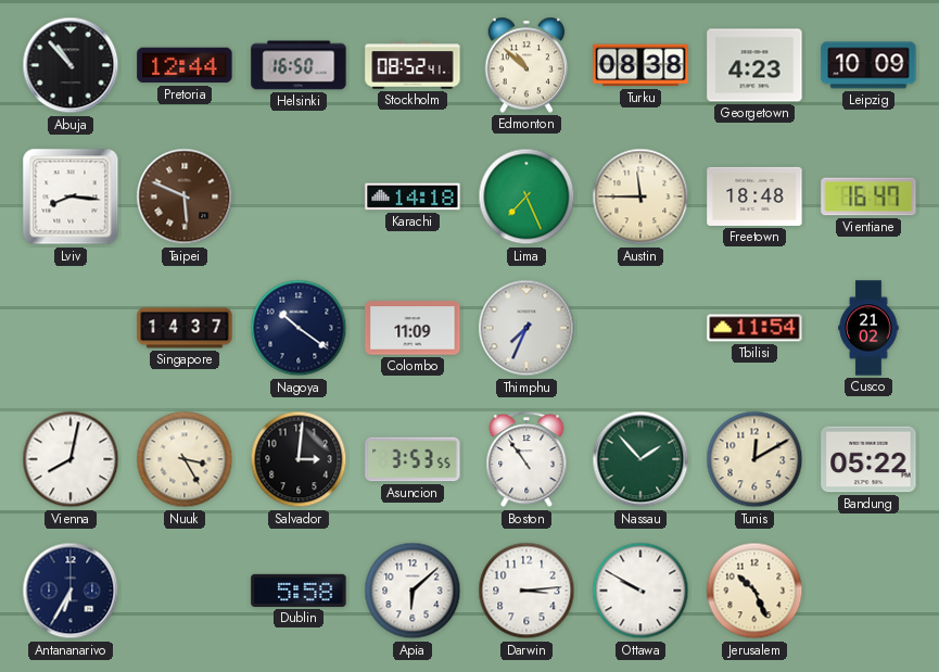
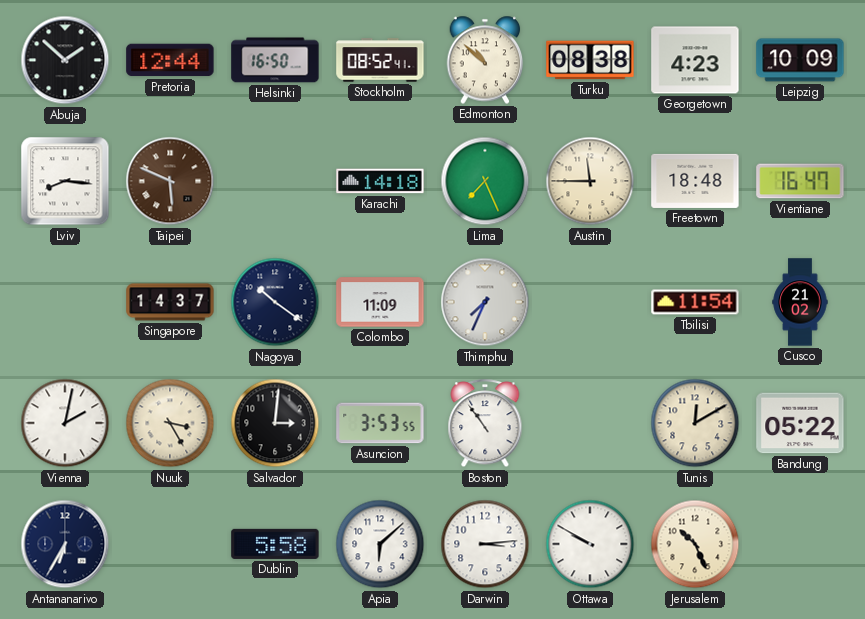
Abuja: 10:53 -> 1:52 (65, 60)
Vienna: 8:02 -> 2:02 (65, 423)
Nassau: 1:53 -> none (640, 459)
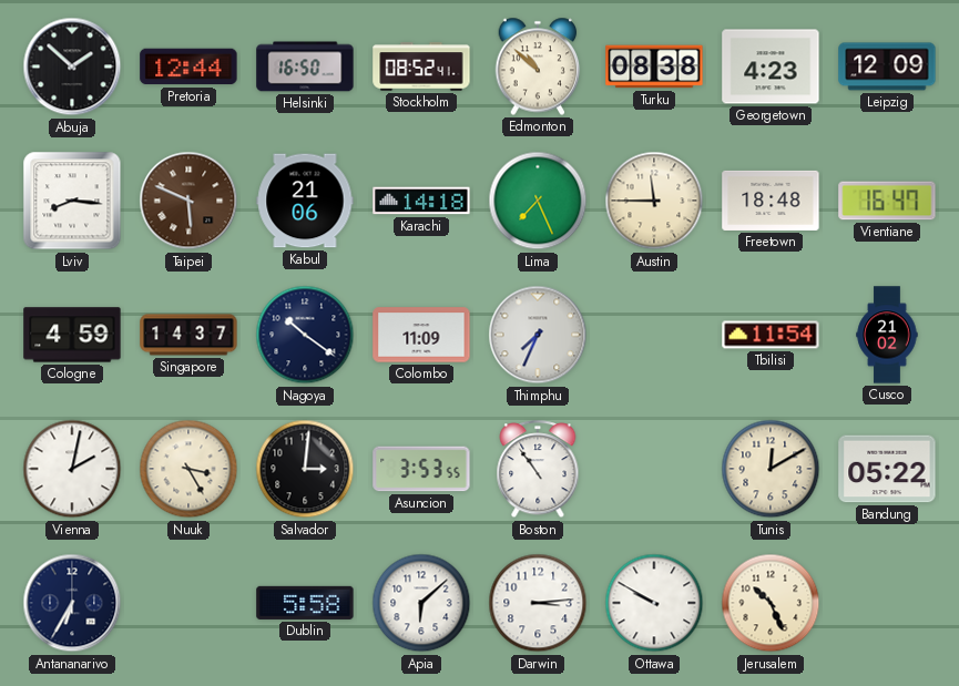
Leipzig: 10:09 -> 12:09 (887, 66)
Kabul: none -> 21:06 (305, 201)
Cologne: none -> 4:59 (72, 335)
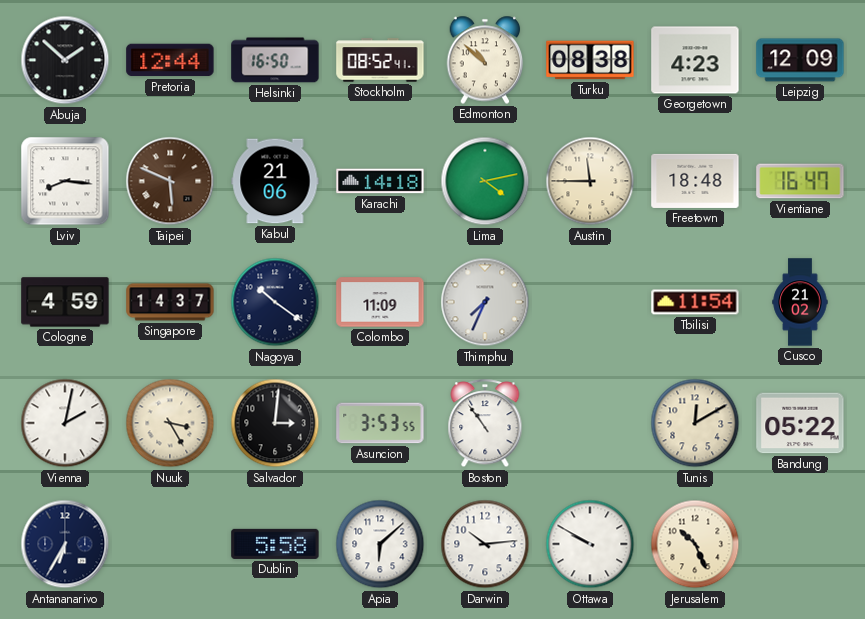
Lima: 7:26 -> 4:13 (485, 181)
Darwin: 3:14 -> 10:14 (485, 544)
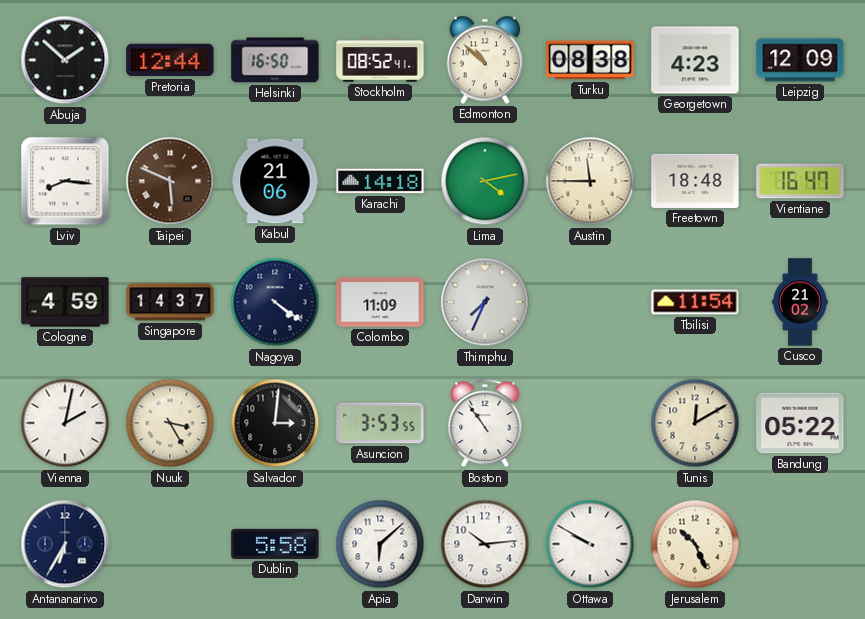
Nagoya: 10:21 -> 4:21 (275, 302)
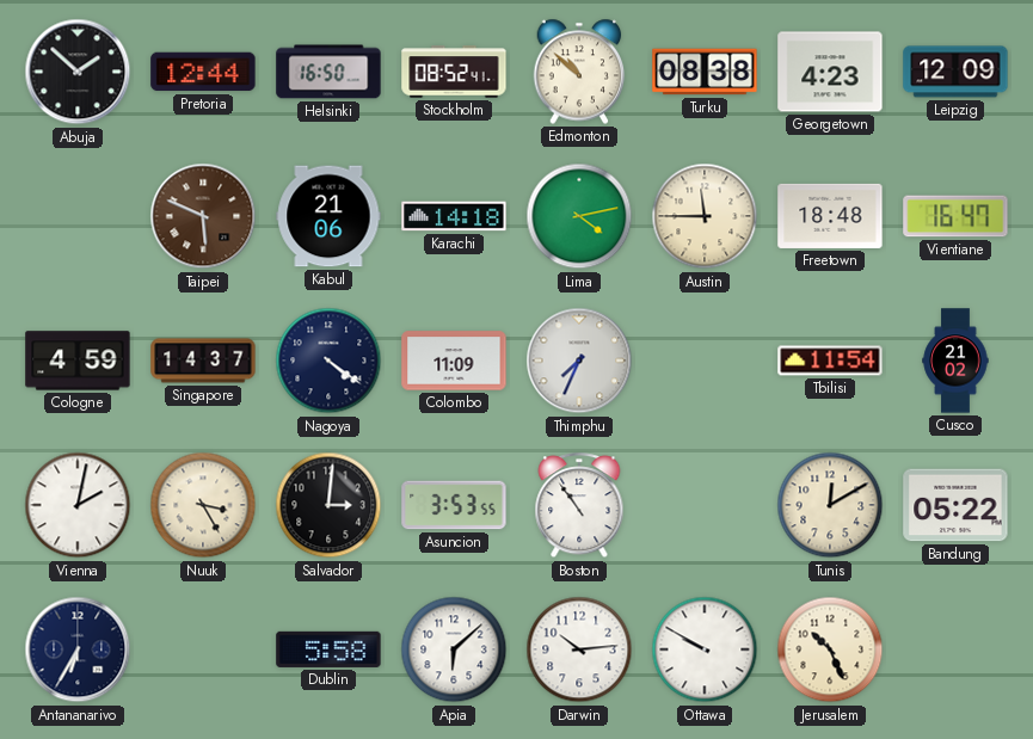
Lviv: 8:16 -> none (65, 181)
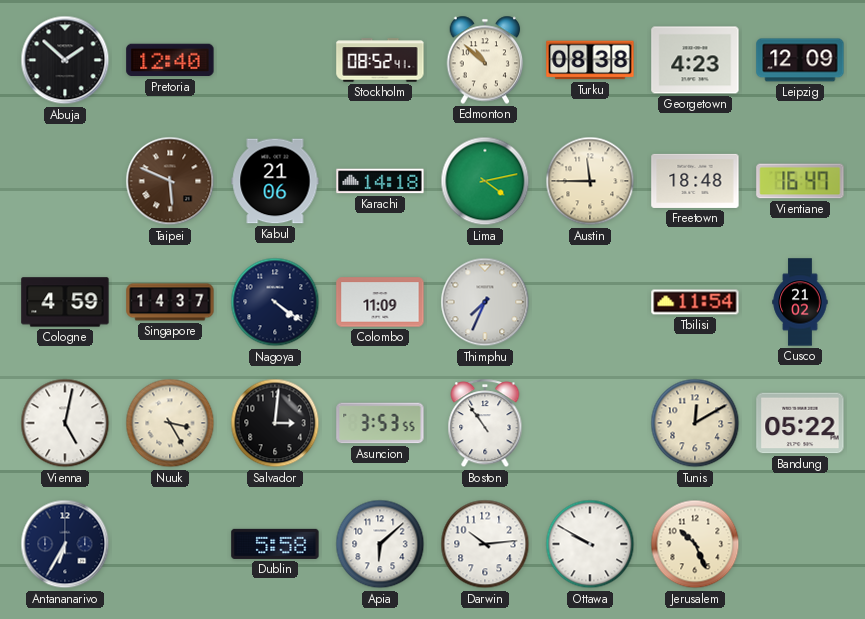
Pretoria: 12:44 -> 12:40 (170, 60)
Helsinki: 16:50 -> none (328, 72)
Vienna: 2:02 -> 5:02 (65, 423)
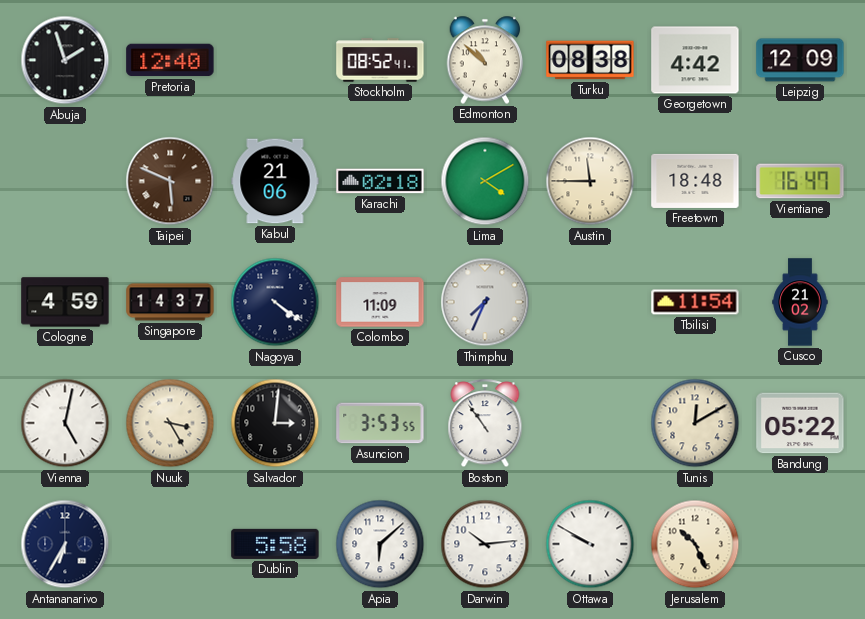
Abuja: 1:52 -> 1:57 (65, 60)
Georgetown: 4:23 -> 4:42 (695, 60)
Karachi: 14:18 -> 02:18 (380, 181)
Lima: 4:13 -> 4:10 (485, 181)
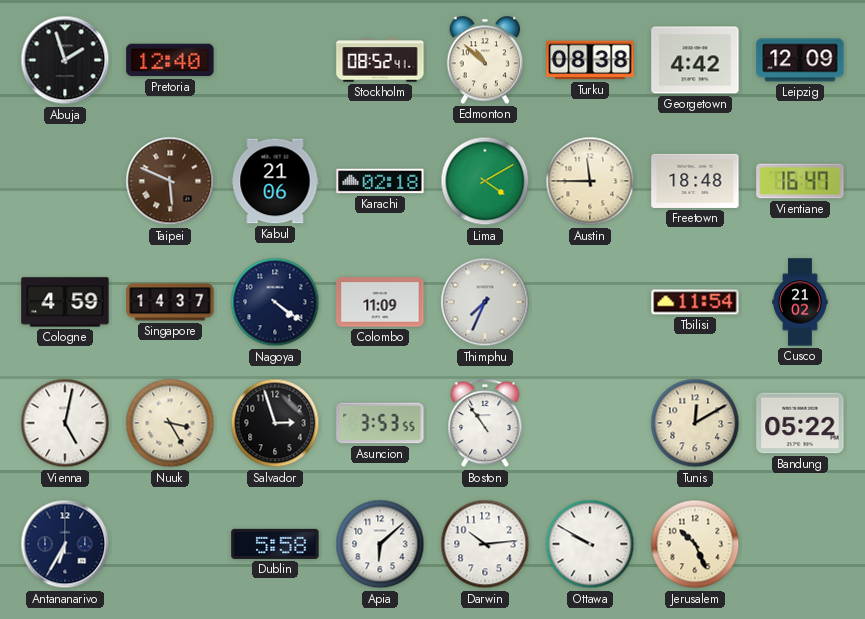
Salvador: 3:01 -> 2:57 (275, 423)
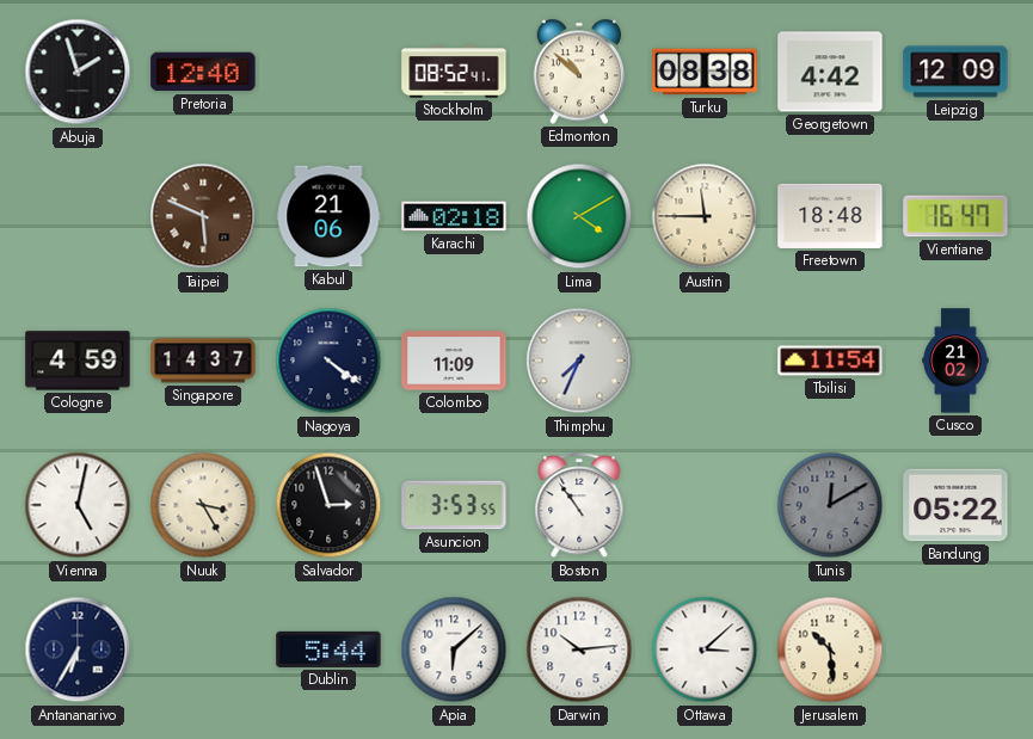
Tunis dial: cream -> grey (830, 505)
Dublin: 5:58 -> 5:44 (328, 649)
Ottawa: 9:50 -> 3:08 (705, 649)
Jerusalem: 10:26 -> 10:29 (830, 649)
